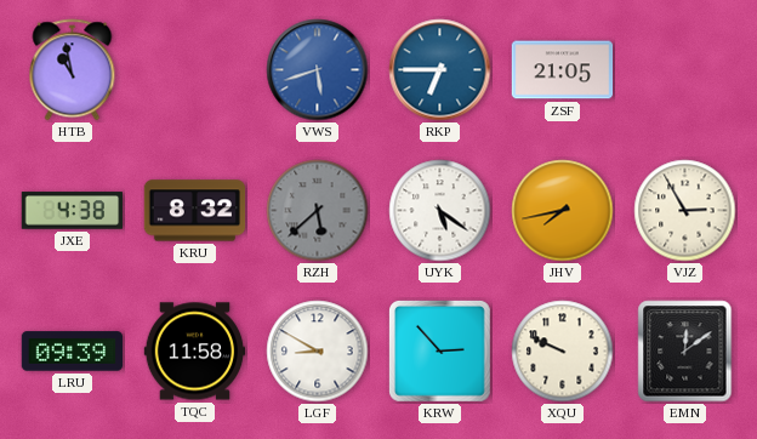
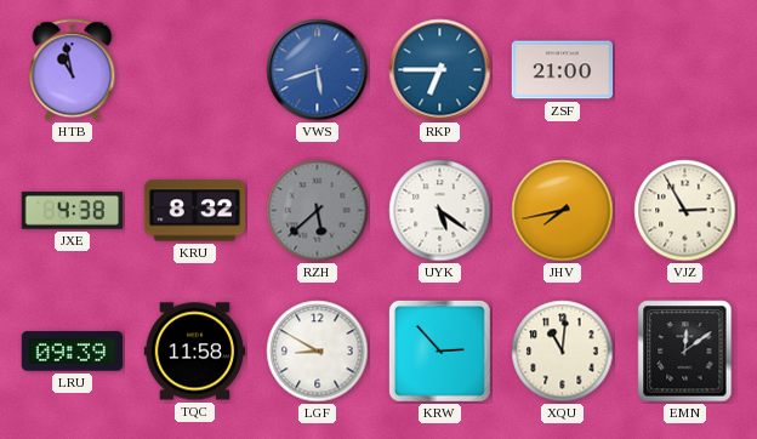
ZSF: 21:05 -> 21:00 (563, 70)
XQU: 9:49 -> 11:01 (563, 352)
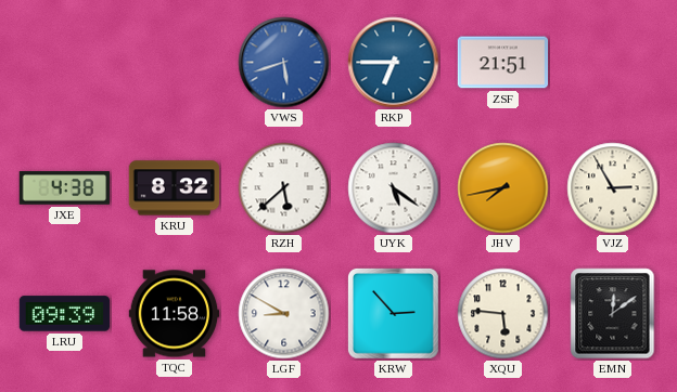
HTB: 10:58 -> none (73, 70)
ZSF: 21:00 -> 21:51 (503, 63)
RZH dial: grey -> white (284, 188)
XQU: 11:01 -> 5:46 (503, 314)
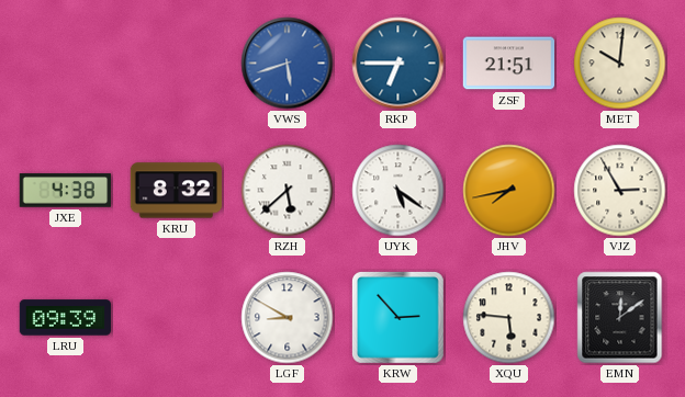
MET: none -> 10:01 (620, 64)
TQC: 11:58 -> none (175, 314)
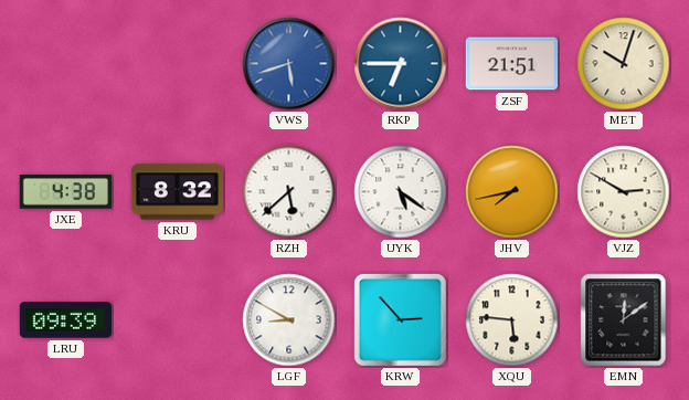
MET: 10:01 -> 10:03 (624, 64)
VJZ: 2:55 -> 2:50 (624, 192)
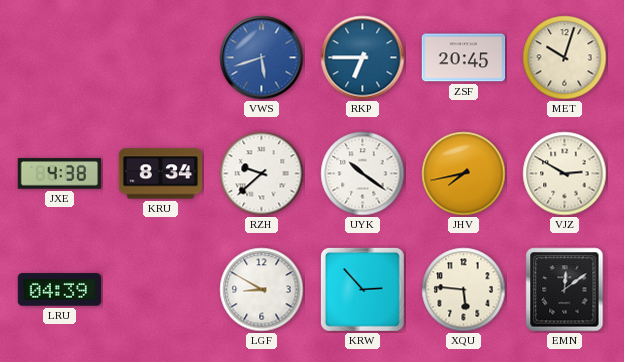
ZSF: 21:51 -> 20:45 (464, 58)
KRU: 8:32 -> 8:34 (161, 174)
RZH: 5:38 -> 9:38 (262, 174)
UYK: 5:21 -> 10:21 (363, 174)
LRU: 09:39 -> 04:39 (60, 290)
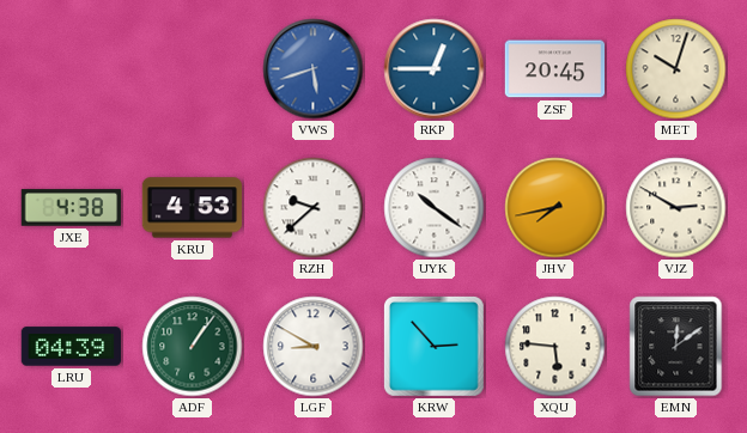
RKP: 6:45 -> 12:45 (435, 69)
KRU: 8:34 -> 4:53 (193, 208)
ADF: none -> 1:06 (193, 347)
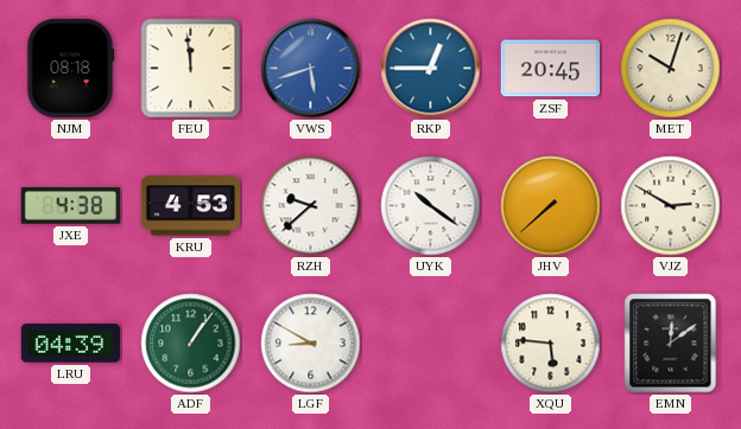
NJM: none -> 08:18 (70, 69)
FEU: none -> 11:59 (191, 69)
JHV: 7:43 -> 7:38 (551, 206)
KRW: 2:53 -> none (433, 346)
